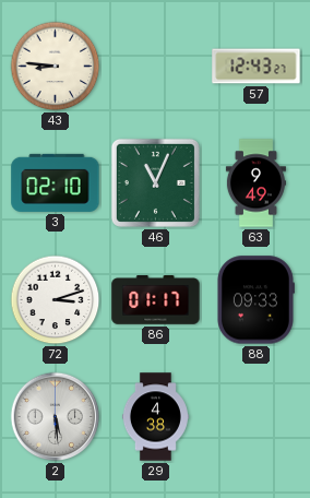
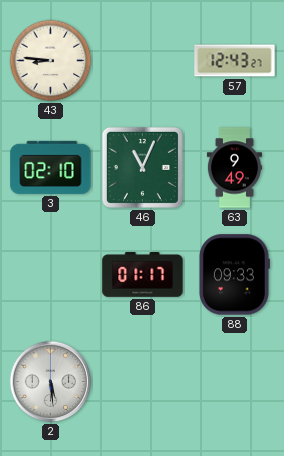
72: 3:12 -> none (56, 300)
29: 4:38 -> none (155, 417)
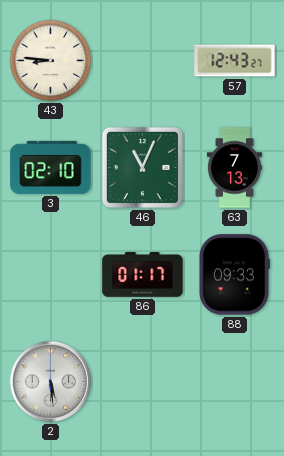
63: 9:49 -> 7:13 (234, 168)
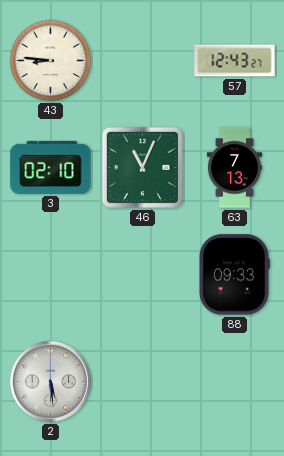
86: 01:17 -> none (143, 275)
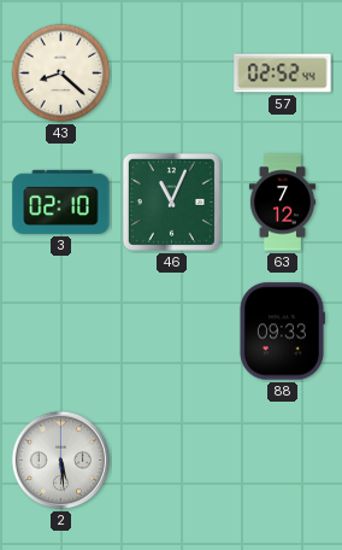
43: 8:46 -> 8:22 (61, 74)
57: 12:43 -> 02:52 (283, 74)
63: 7:13 -> 7:12 (282, 203)
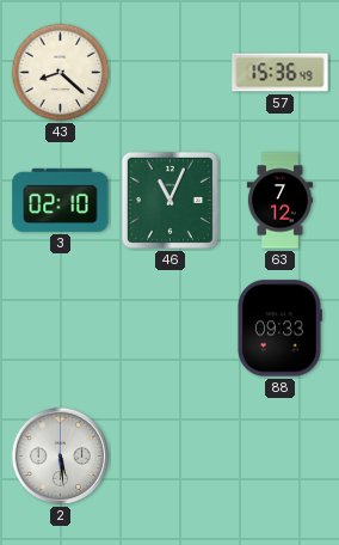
57: 02:52 -> 15:36 (281, 73)
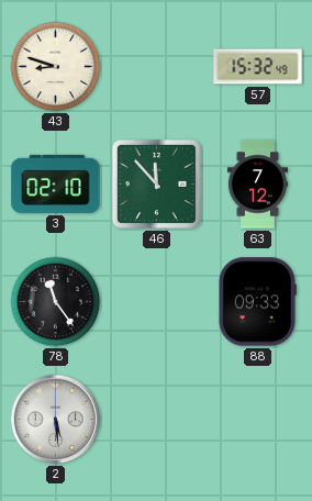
43: 8:22 -> 8:48 (56, 67)
57: 15:36 -> 15:32 (258, 67)
46: 11:04 -> 11:53 (156, 183)
78: none -> 11:24 (56, 302)
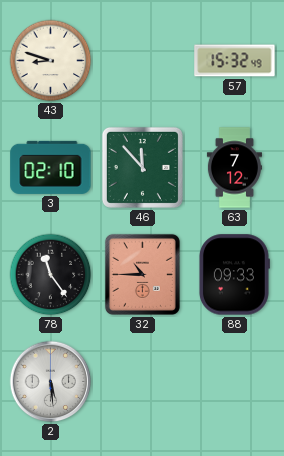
32: none -> 10:45 (142, 274)
